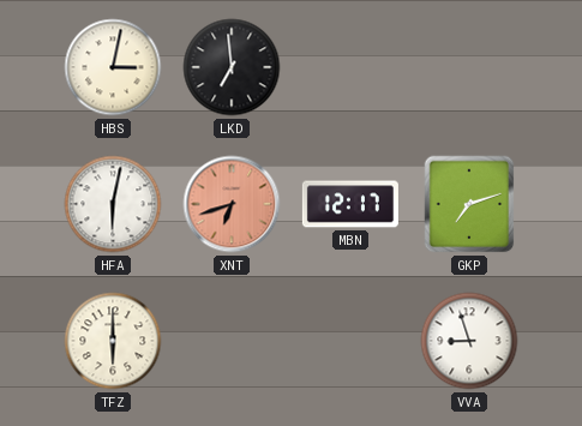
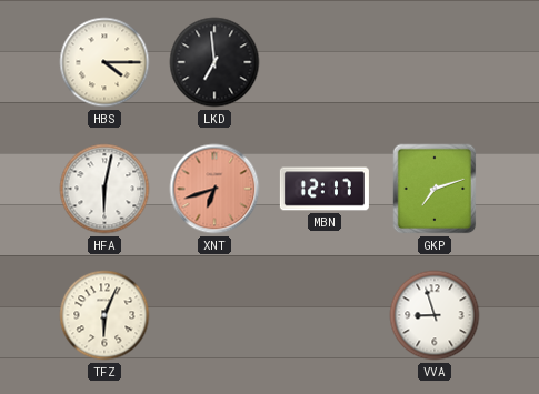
HBS: 3:02 -> 4:15 (104, 62)
TFZ: 6:00 -> 6:04 (104, 315)
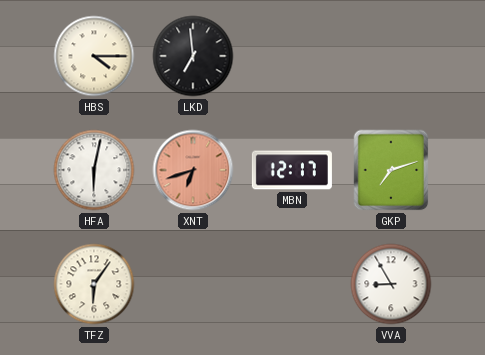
TFZ: 6:04 -> 6:06 (94, 284)
VVA: 8:57 -> 8:55 (391, 284)
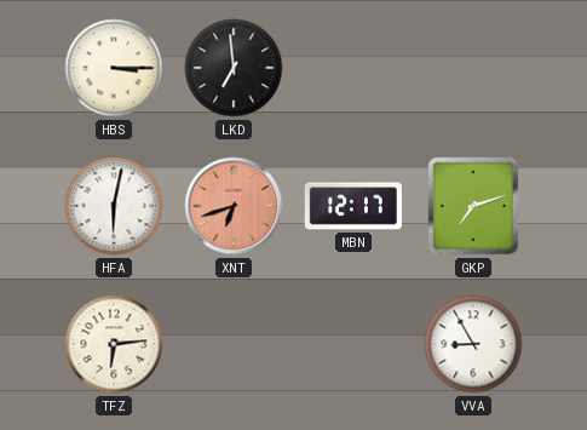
HBS: 4:15 -> 3:15 (114, 68)
TFZ: 6:06 -> 6:14 (114, 344)
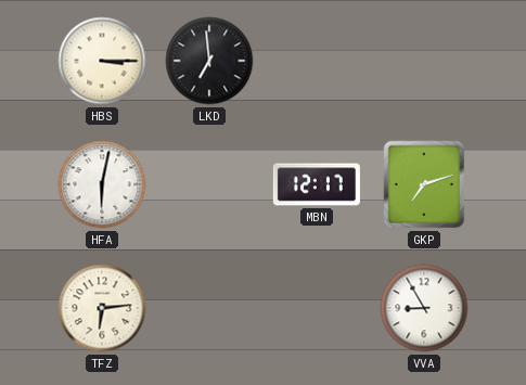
XNT: 6:42 -> none (234, 206)
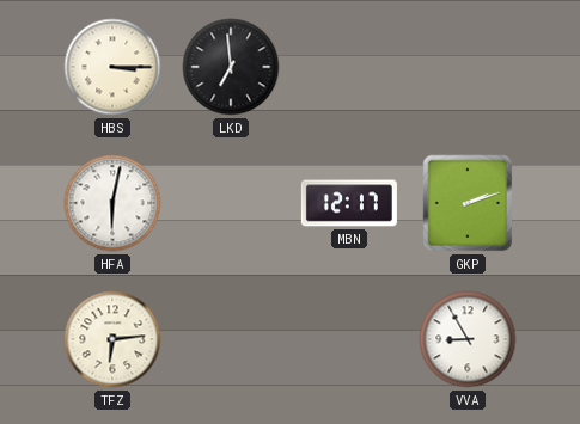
GKP: 7:12 -> 2:12 (468, 203)
